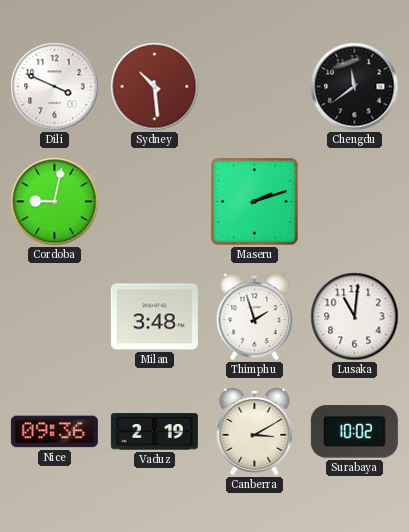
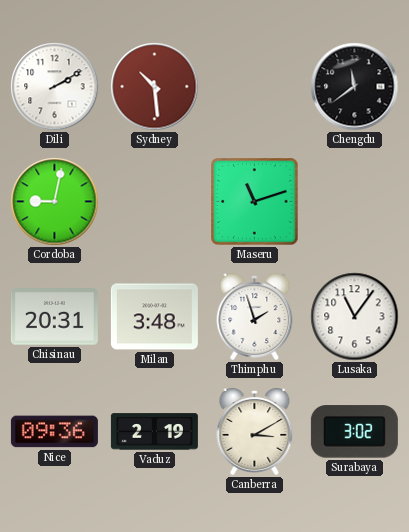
Dili: 3:49 -> 2:10 (55, 87)
Maseru: 2:12 -> 11:12 (255, 202)
Chisinau: none -> 20:31 (54, 317)
Lusaka: 11:01 -> 11:06 (355, 317)
Surabaya: 10:02 -> 3:02 (354, 432)
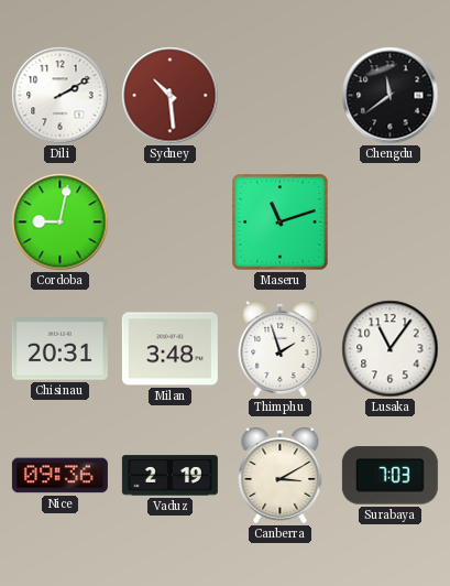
Surabaya: 3:02 -> 7:03 (389, 476)
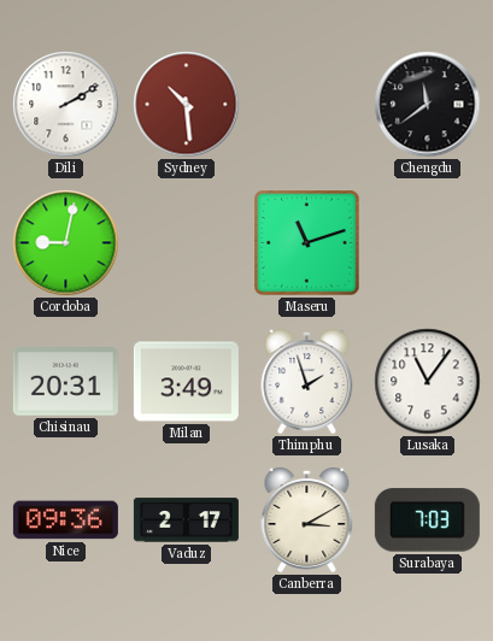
Milan: 3:48 -> 3:49 (186, 382)
Vaduz: 2:19 -> 2:17 (186, 521)
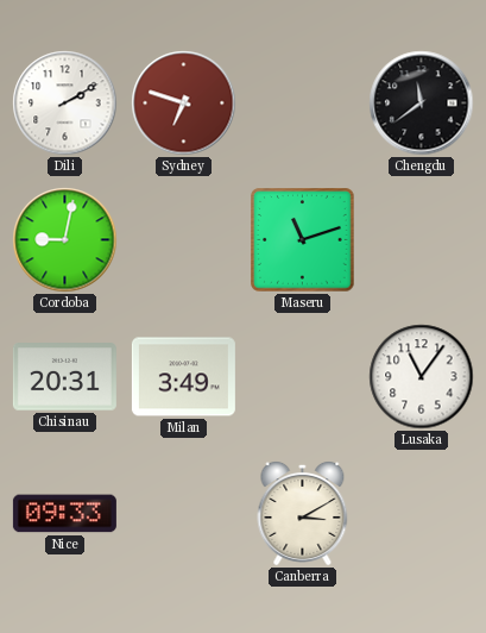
Sydney: 10:29 -> 6:48 (184, 104)
Thimphu: 1:57 -> none (307, 382)
Nice: 09:36 -> 09:33 (64, 514)
Vaduz: 2:17 -> none (186, 521)
Surabaya: 7:03 -> none (427, 521)
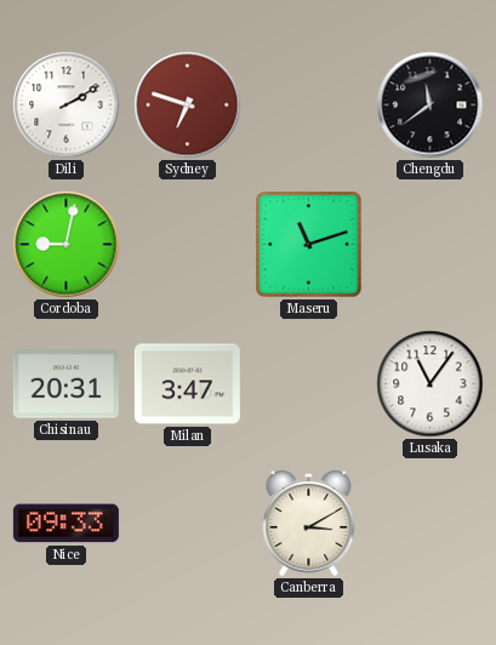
Milan: 3:49 -> 3:47 (187, 384)
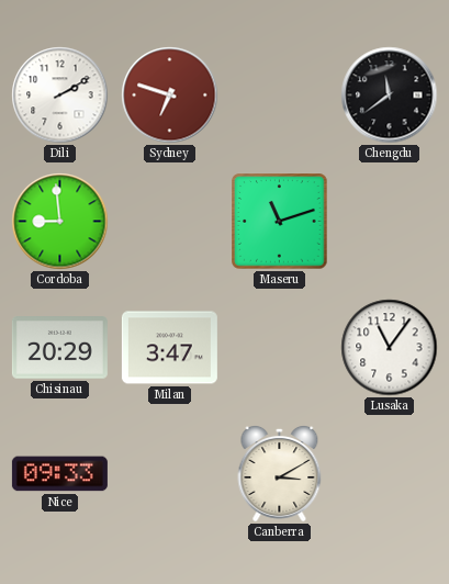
Cordoba: 9:02 -> 8:59 (60, 222)
Chisinau: 20:31 -> 20:29 (59, 348)
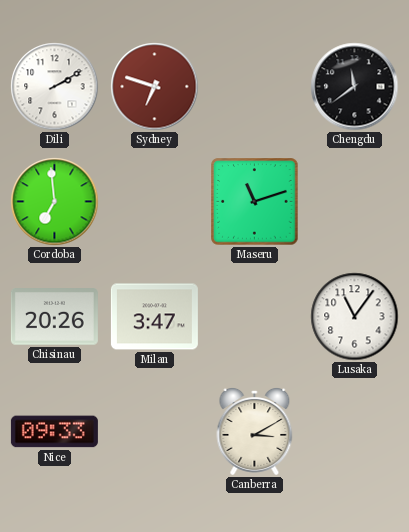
Cordoba: 8:59 -> 6:59 (55, 202)
Chisinau: 20:29 -> 20:26 (54, 317)
